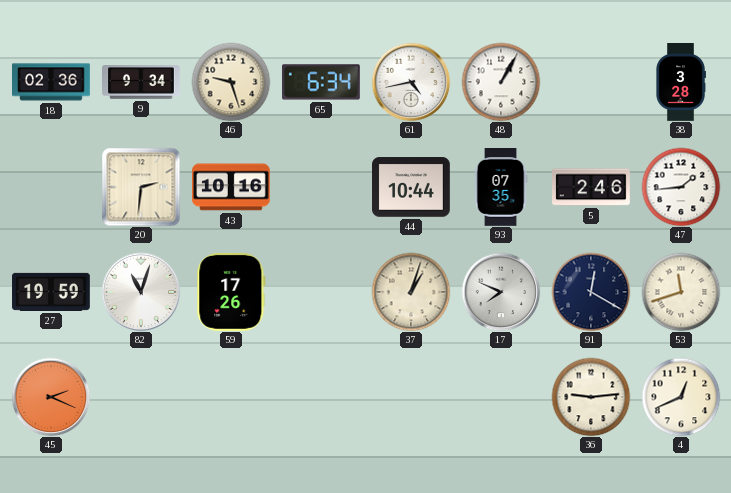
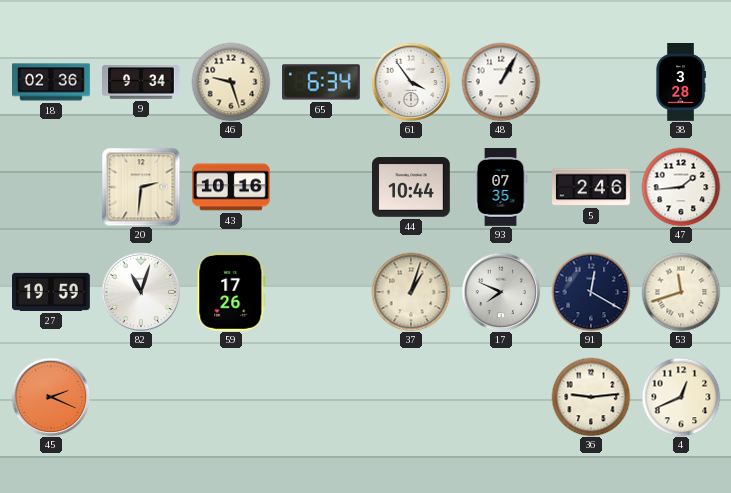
61: 4:43 -> 3:54 (411, 82)
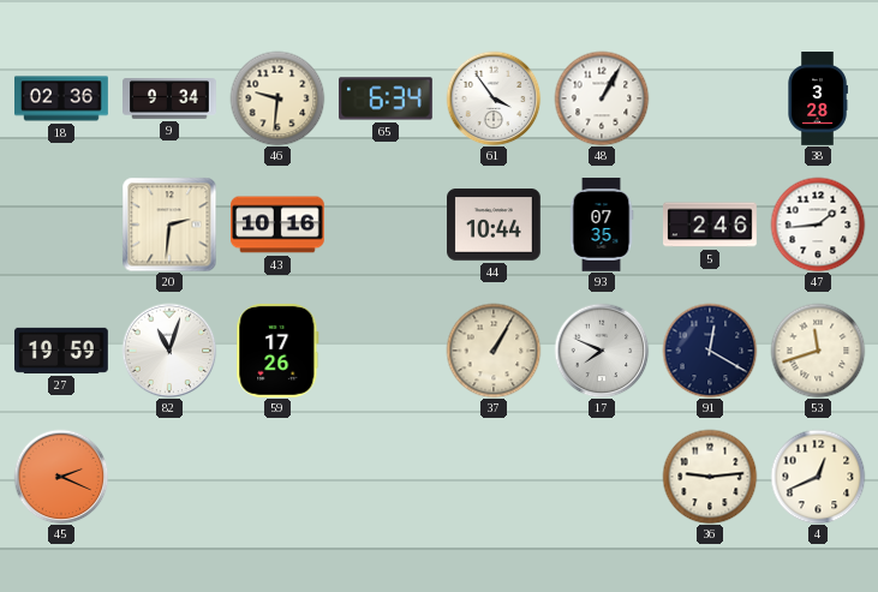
46: 9:27 -> 9:31 (277, 98)
37: 1:03 -> 1:05 (494, 351)
